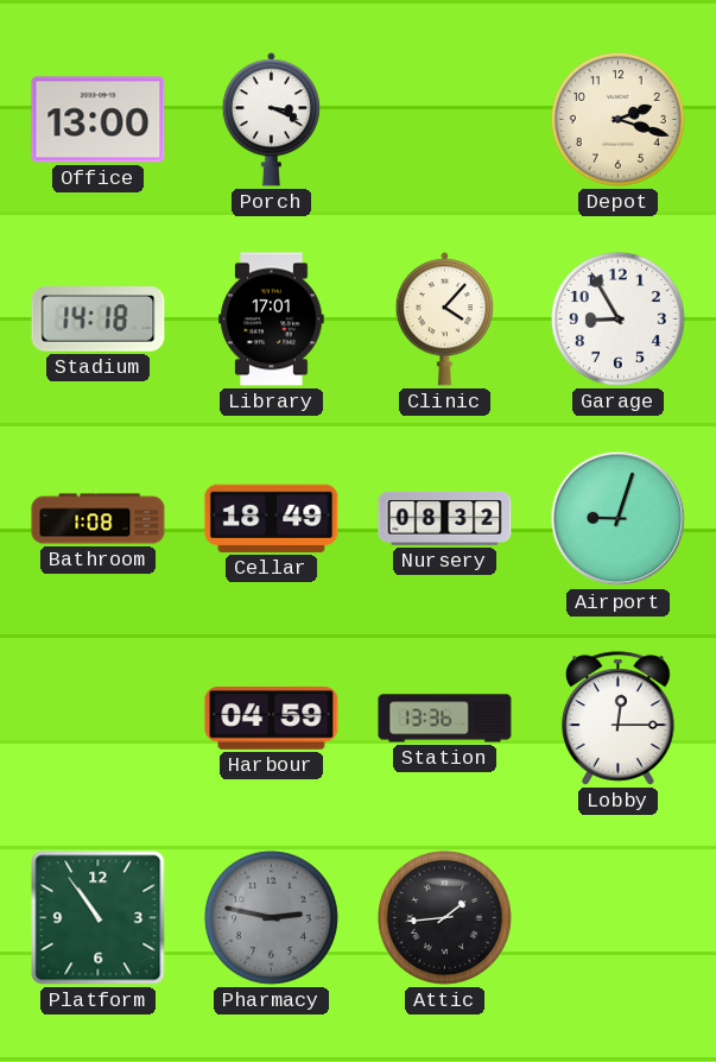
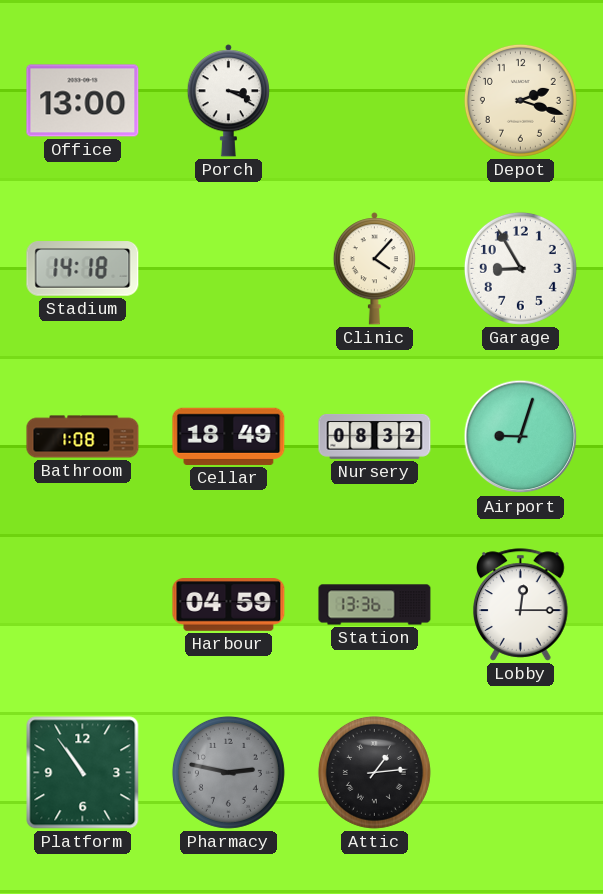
Library: 17:01 -> none (272, 320)
Attic: 1:44 -> 1:14 (374, 772)
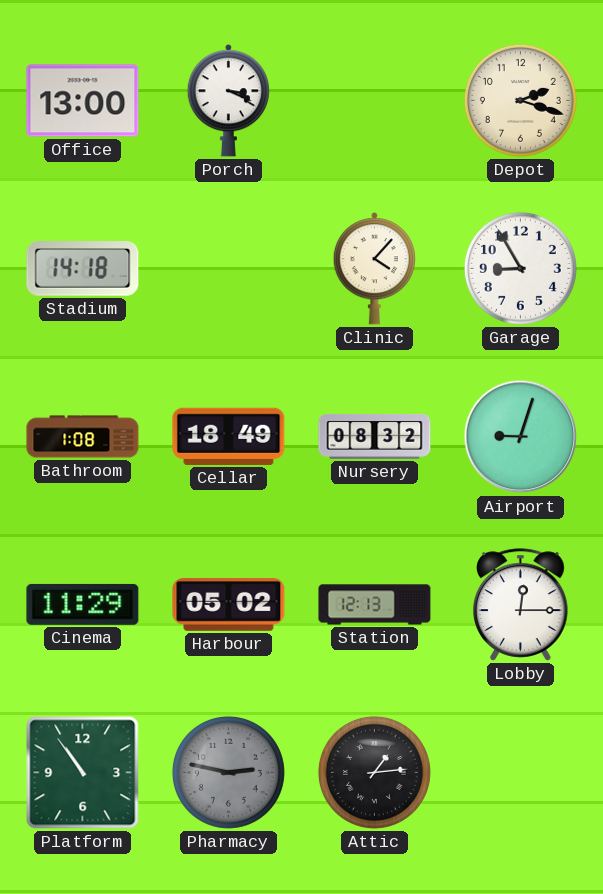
Cinema: none -> 11:29 (83, 604)
Harbour: 04:59 -> 05:02 (229, 605)
Station: 13:36 -> 12:13 (375, 605)
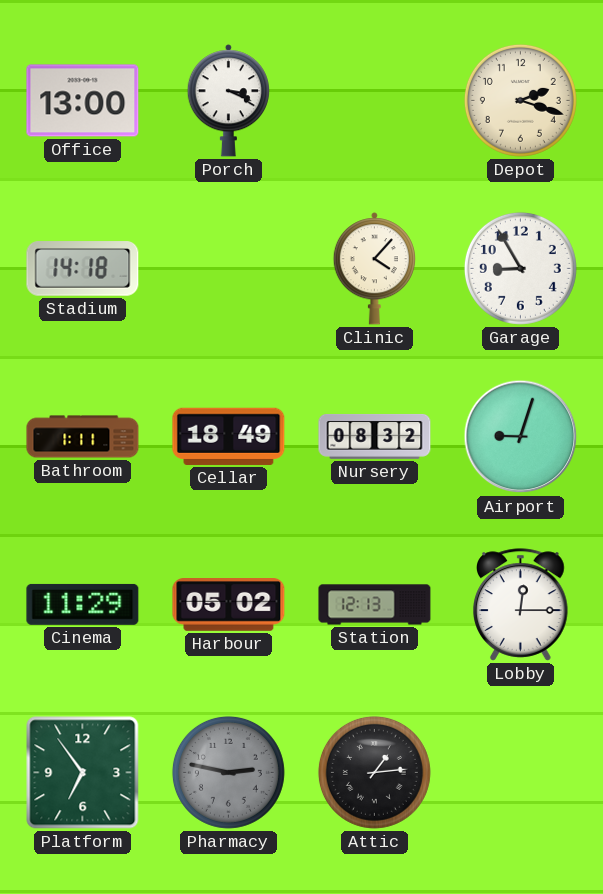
Bathroom: 1:08 -> 1:11 (83, 437)
Platform: 10:54 -> 6:54 (83, 773)
